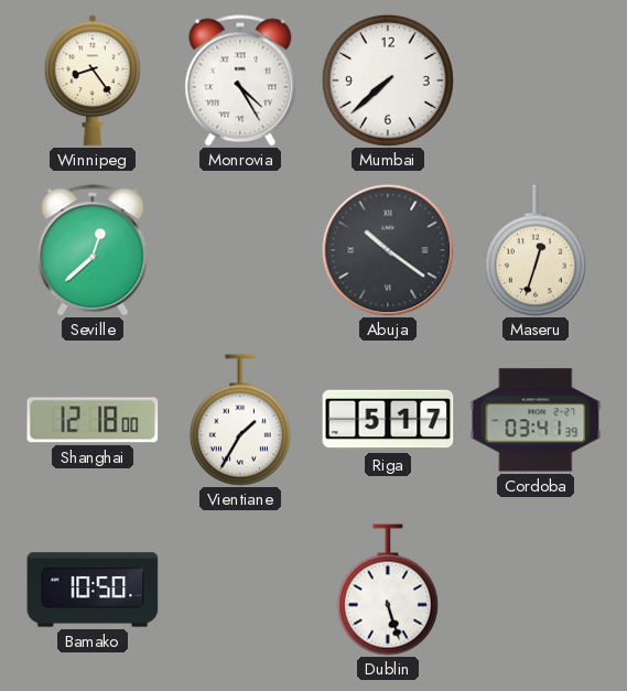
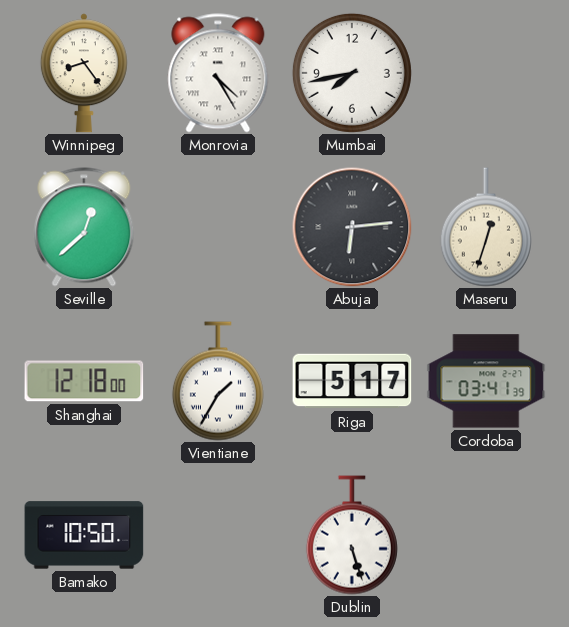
Mumbai: 7:38 -> 7:43 (352, 73)
Abuja: 10:21 -> 6:14 (352, 227)
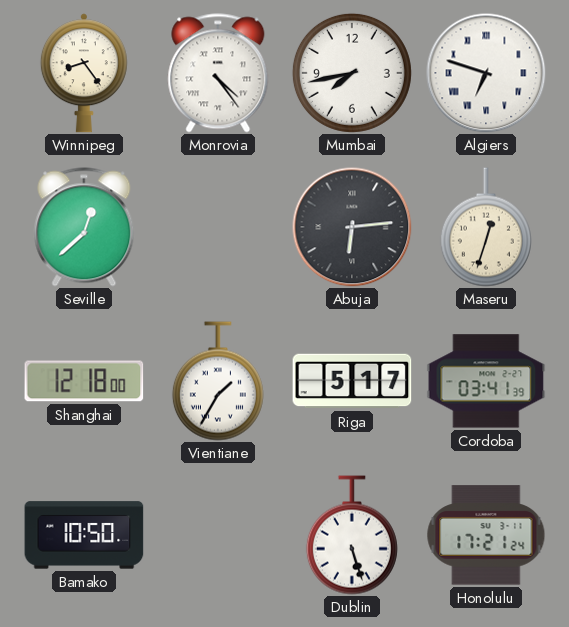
Monrovia: 4:25 -> 4:24 (218, 73)
Algiers: none -> 6:48 (486, 73)
Honolulu: none -> 17:21 (486, 535)
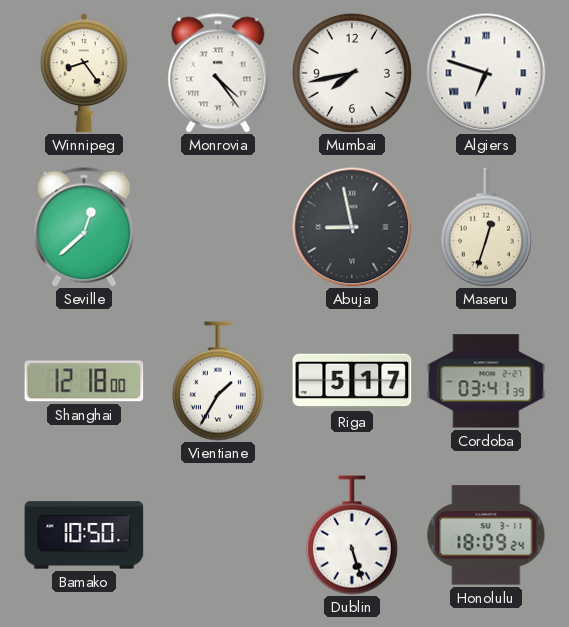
Abuja: 6:14 -> 8:58 (352, 227)
Honolulu: 17:21 -> 18:09 (486, 535)
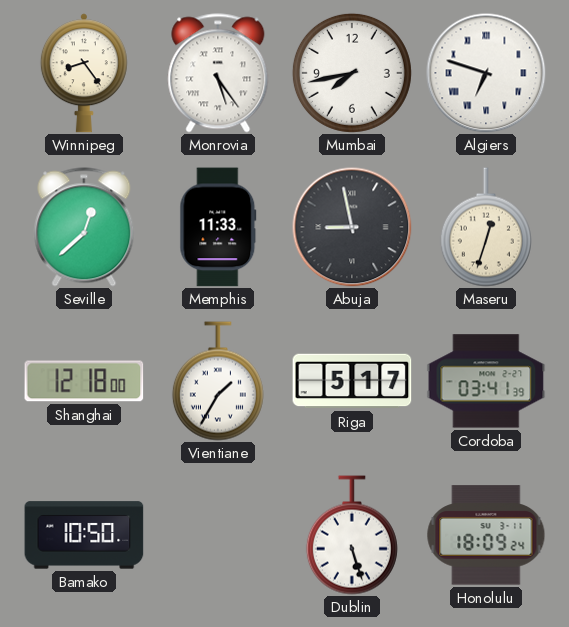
Monrovia: 4:24 -> 5:24 (218, 73)
Memphis: none -> 11:33 (218, 227)
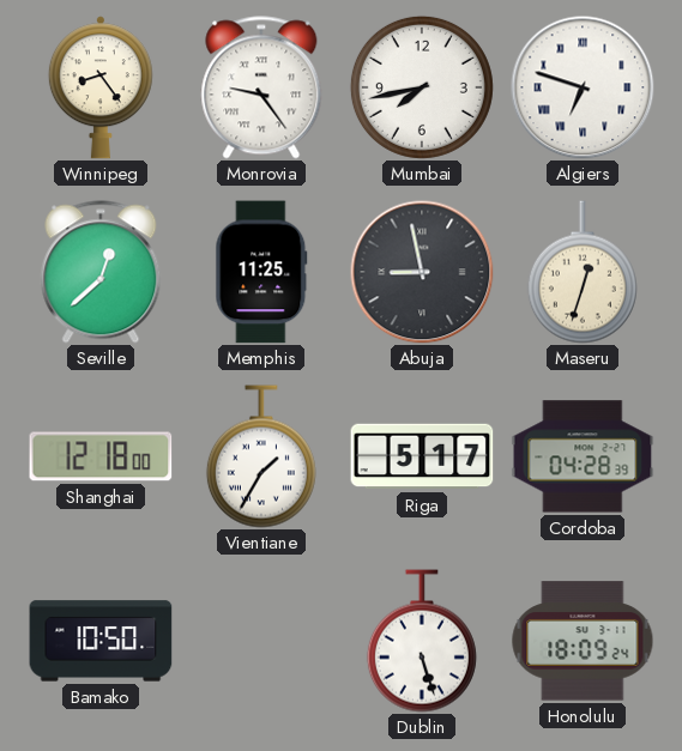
Monrovia: 5:24 -> 9:24 (261, 87)
Memphis: 11:33 -> 11:25 (261, 272)
Cordoba: 03:41 -> 04:28 (583, 456)
